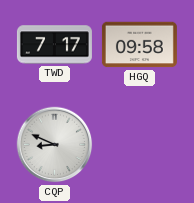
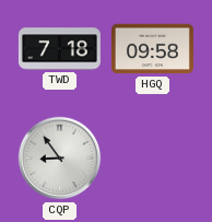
TWD: 7:17 -> 7:18 (59, 49)
CQP: 8:49 -> 8:54 (60, 159)
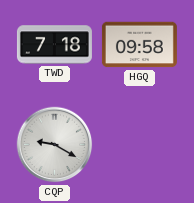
CQP: 8:54 -> 9:20 (55, 145)
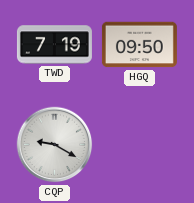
TWD: 7:18 -> 7:19 (54, 45)
HGQ: 09:58 -> 09:50 (139, 45)
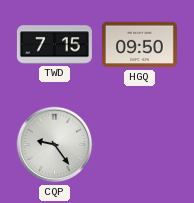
TWD: 7:19 -> 7:15 (54, 45)
CQP: 9:20 -> 9:24 (55, 145)
